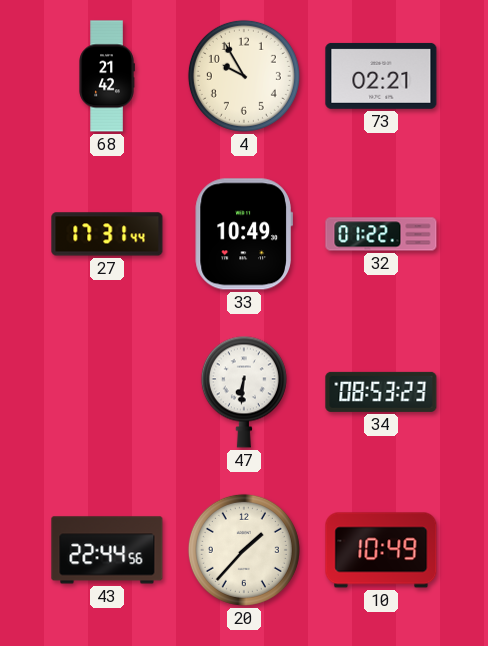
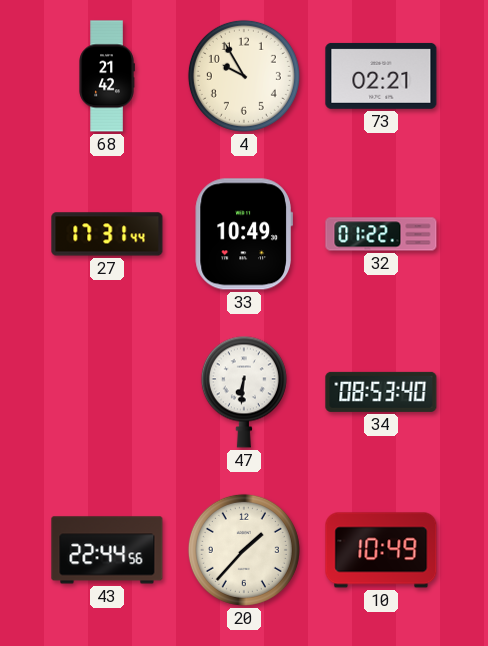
34: 08:53:23 -> 08:53:40 (381, 392)
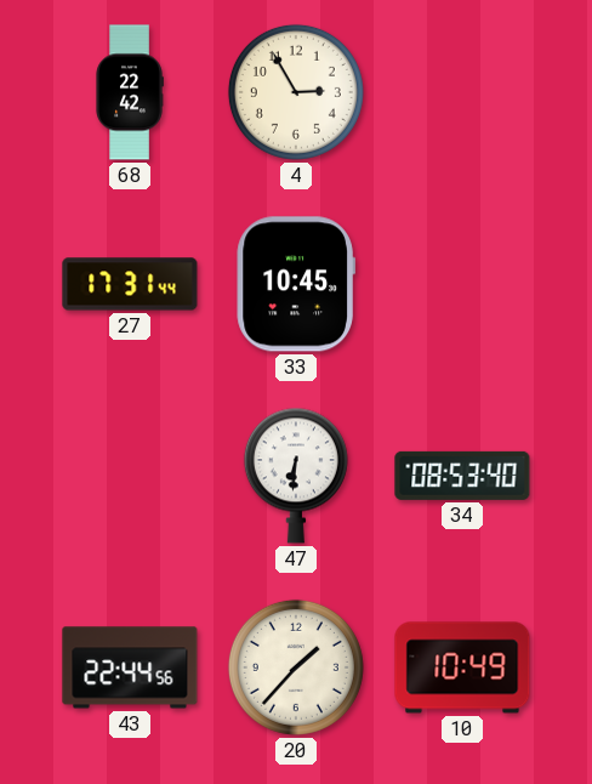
68: 21:42 -> 22:42 (130, 92)
4: 9:55 -> 2:55 (296, 92)
73: 02:21 -> none (381, 76)
33: 10:49 -> 10:45 (296, 284)
32: 01:22 -> none (381, 234)
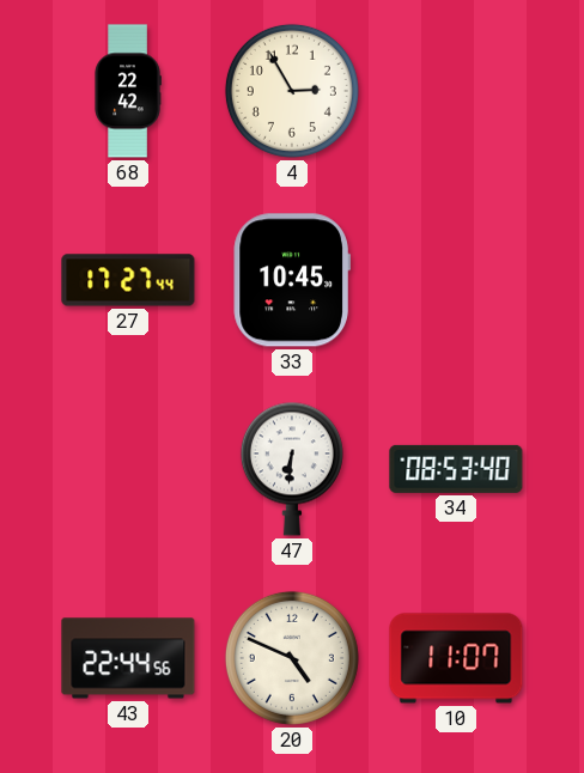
27: 17:31 -> 17:27 (128, 280)
20: 1:37 -> 4:49 (292, 658)
10: 10:49 -> 11:07 (456, 658)
